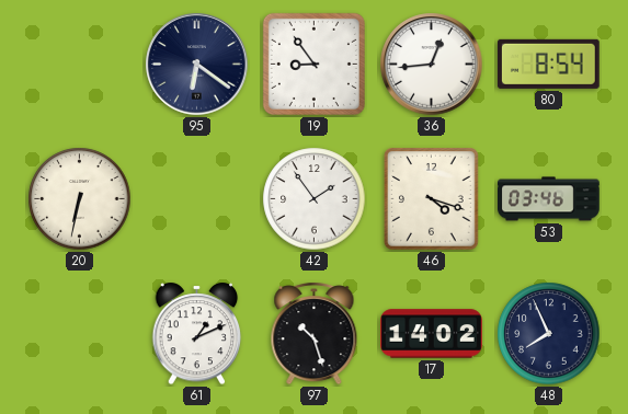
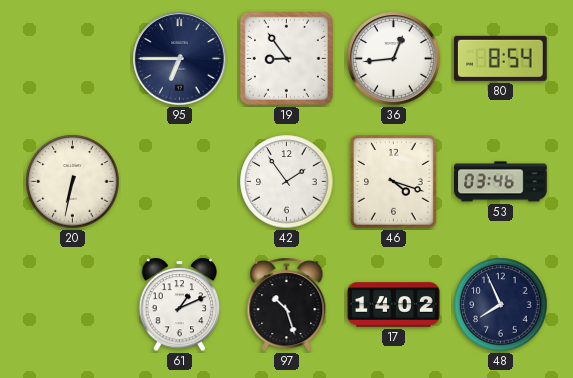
95: 6:21 -> 6:45 (180, 59)
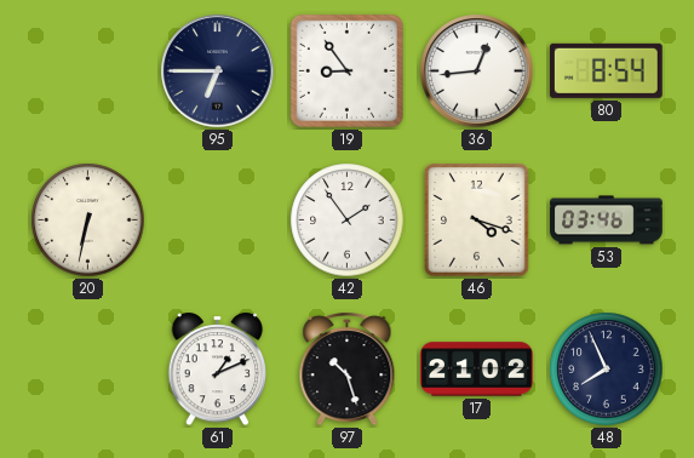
17: 14:02 -> 21:02 (477, 370)
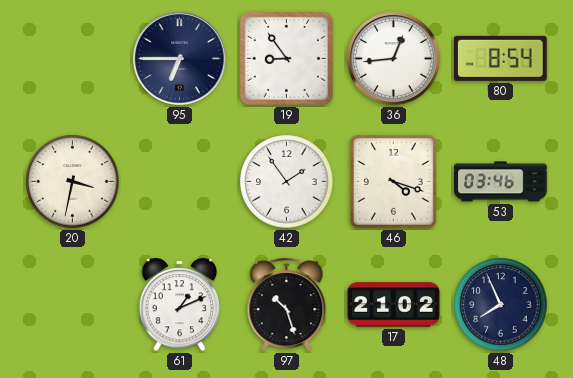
20: 6:32 -> 3:32 (73, 182)
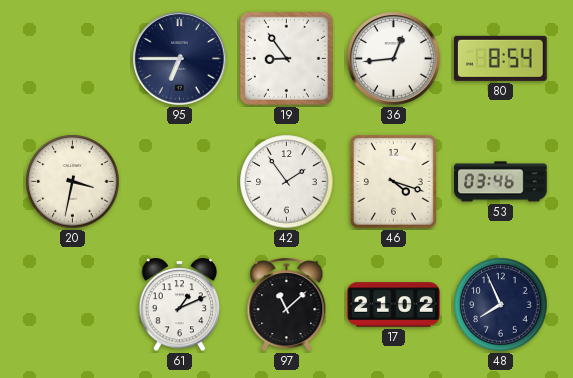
97: 10:27 -> 11:08 (287, 305)
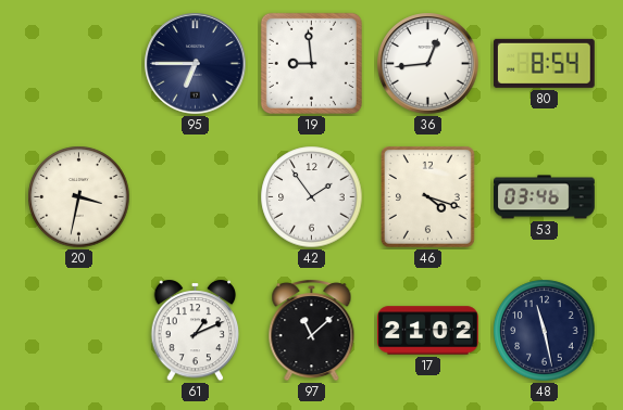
19: 8:54 -> 8:59 (311, 63)
48: 7:56 -> 11:28 (545, 331)
